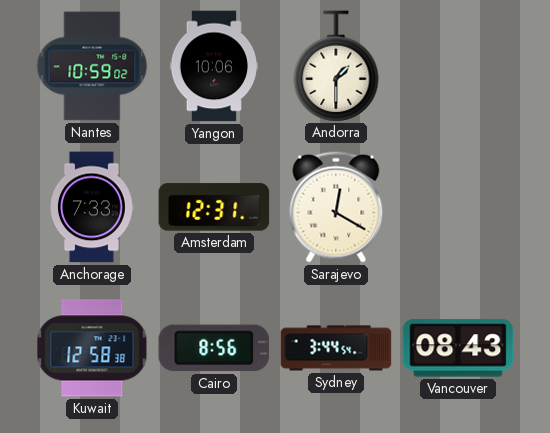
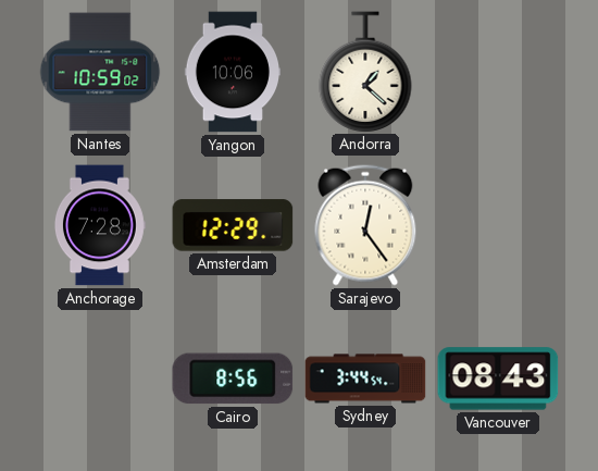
Andorra: 1:30 -> 1:22 (365, 72)
Anchorage: 7:33 -> 7:28 (99, 225)
Amsterdam: 12:31 -> 12:29 (233, 225)
Sarajevo: 12:20 -> 12:24 (365, 225)
Kuwait: 12:58 -> none (92, 348)
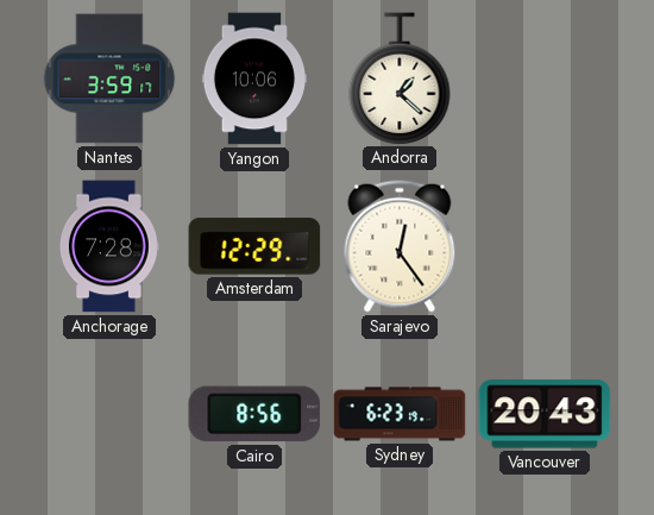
Nantes: 10:59 -> 3:59 (109, 78)
Sydney: 3:44 -> 6:23 (400, 414)
Vancouver: 08:43 -> 20:43 (545, 414)
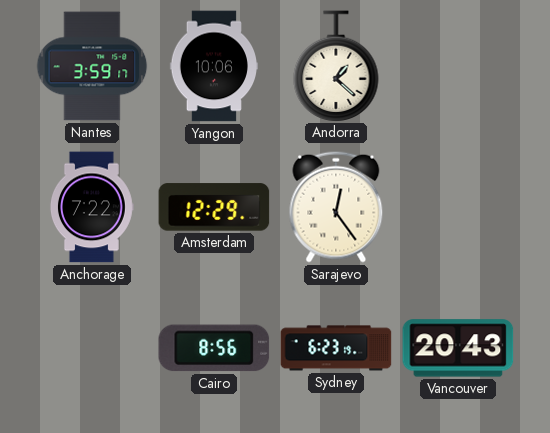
Anchorage: 7:28 -> 7:22 (91, 207)
